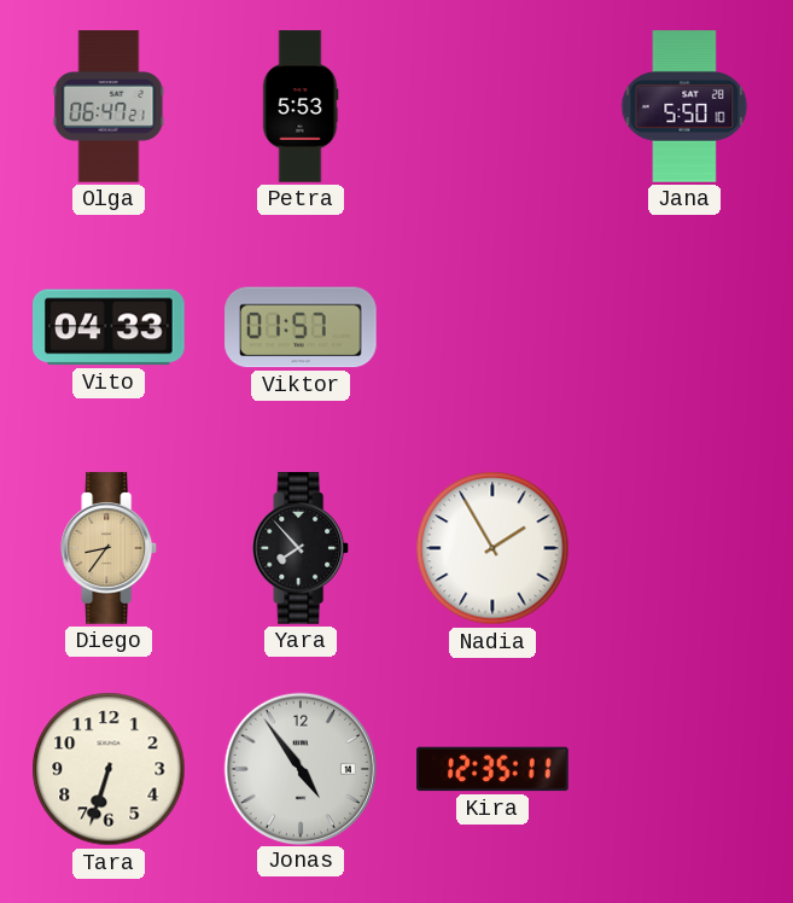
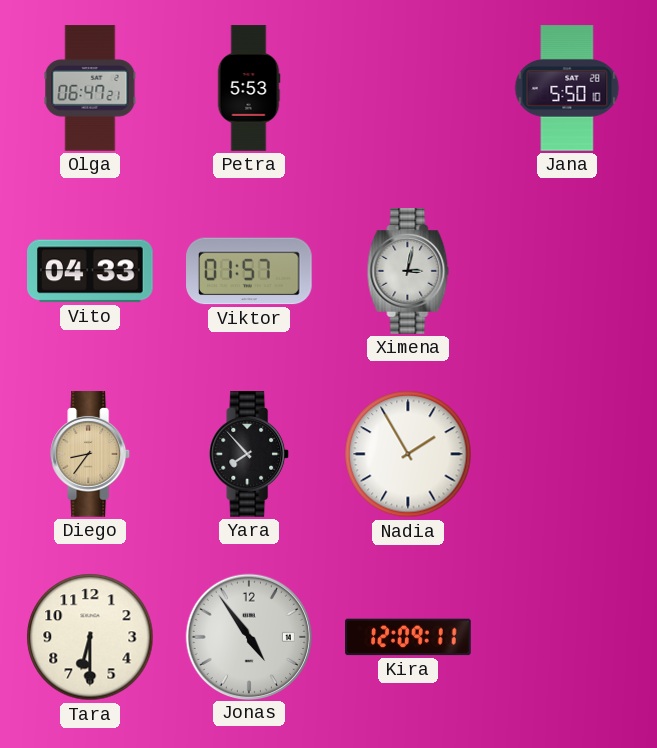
Ximena: none -> 3:02 (408, 271)
Tara: 6:33 -> 6:30 (90, 637)
Kira: 12:35 -> 12:09 (408, 637)
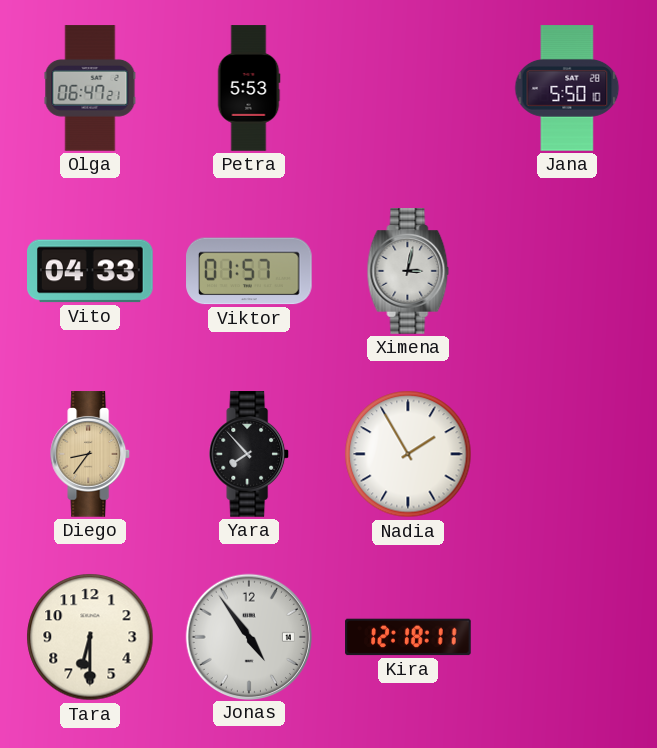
Kira: 12:09 -> 12:18 (408, 637)
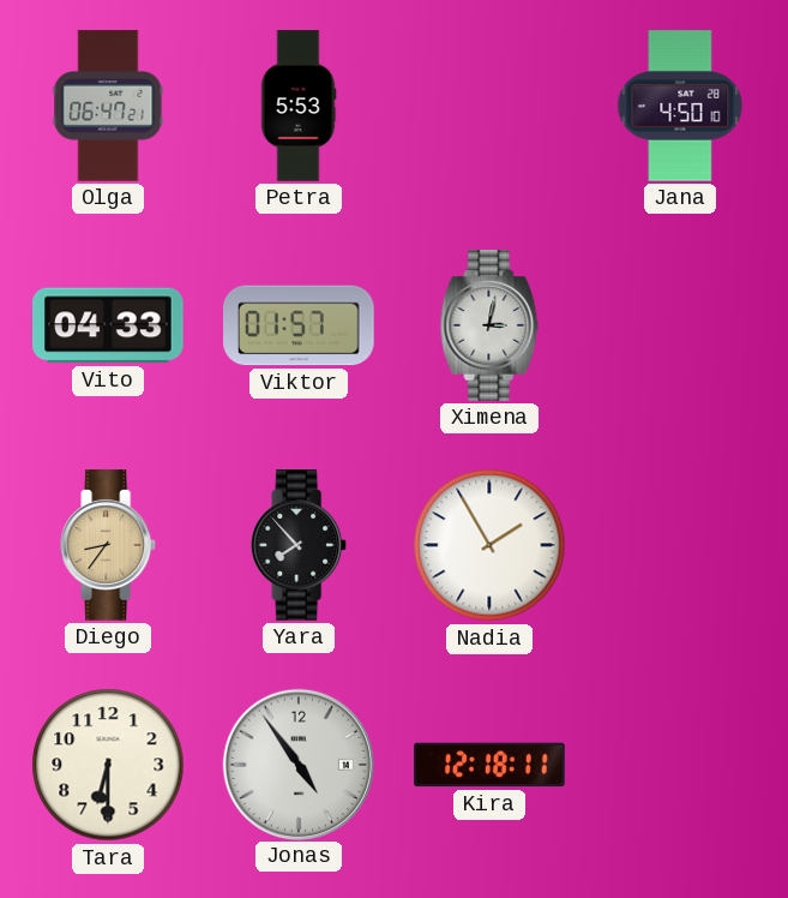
Jana: 5:50 -> 4:50 (680, 106)
